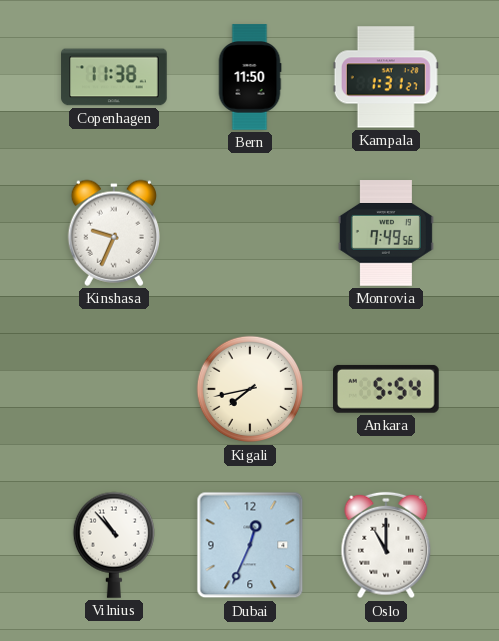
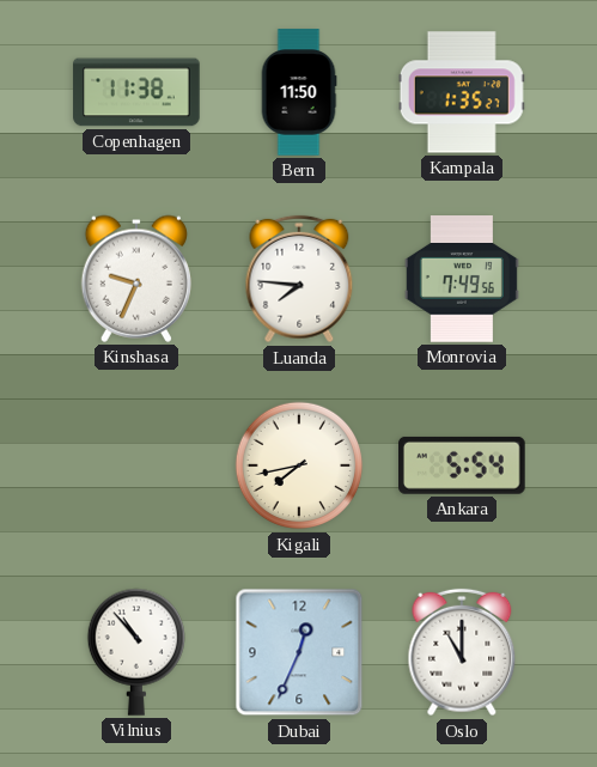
Kampala: 1:31 -> 1:35 (462, 92)
Luanda: none -> 7:46 (299, 279)
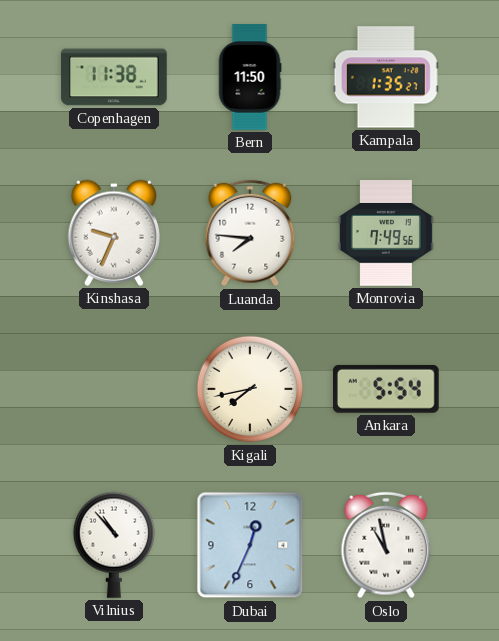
Oslo: 11:00 -> 10:58 (386, 545)
